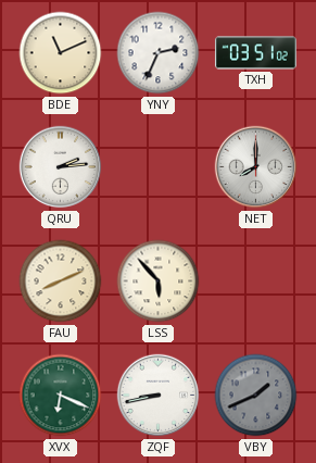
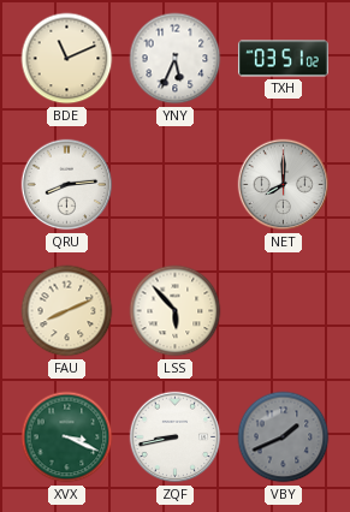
YNY: 2:34 -> 5:34 (176, 59)
QRU: 2:14 -> 8:14 (67, 185)
XVX: 6:19 -> 3:19 (67, 437)
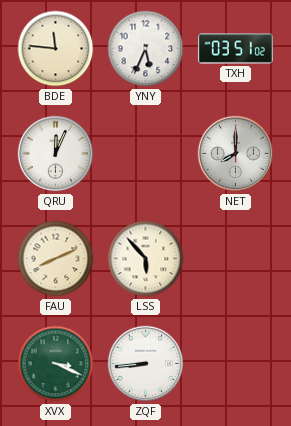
BDE: 11:11 -> 11:46 (56, 49)
QRU: 8:14 -> 12:04 (56, 154)
ZQF: 8:43 -> 8:44 (146, 364)
VBY: 1:41 -> none (284, 437)
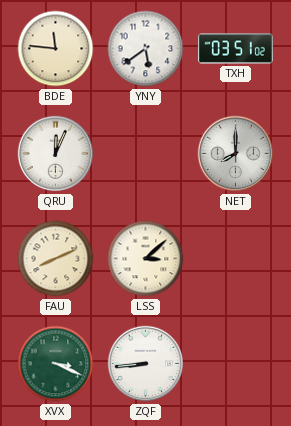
YNY: 5:34 -> 5:39 (146, 49)
LSS: 5:53 -> 3:08 (146, 259)
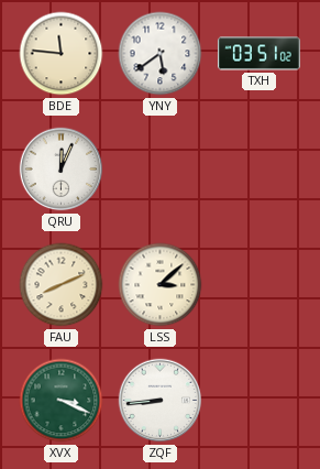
NET: 8:00 -> none (236, 154)
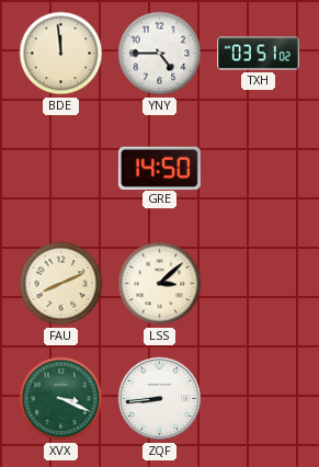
BDE: 11:46 -> 11:59 (61, 54)
YNY: 5:39 -> 4:45 (160, 54)
QRU: 12:04 -> none (62, 170)
GRE: none -> 14:50 (159, 168)
